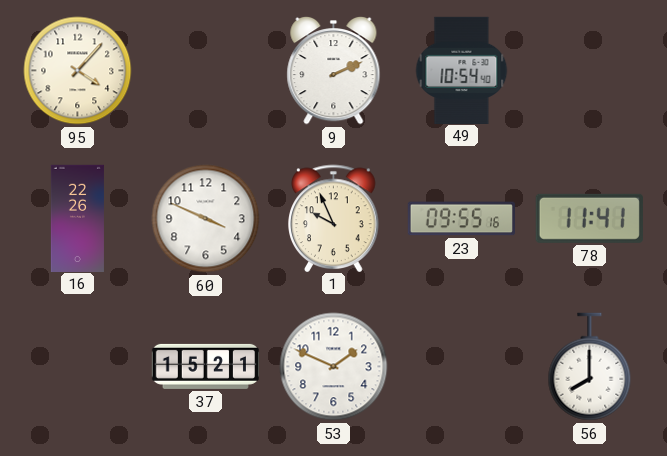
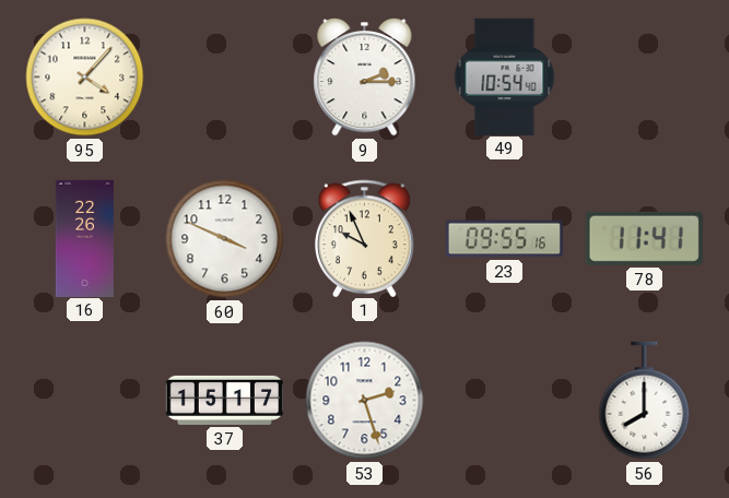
9: 2:11 -> 2:15 (365, 76)
37: 15:21 -> 15:17 (224, 400)
53: 1:49 -> 2:27 (365, 401)
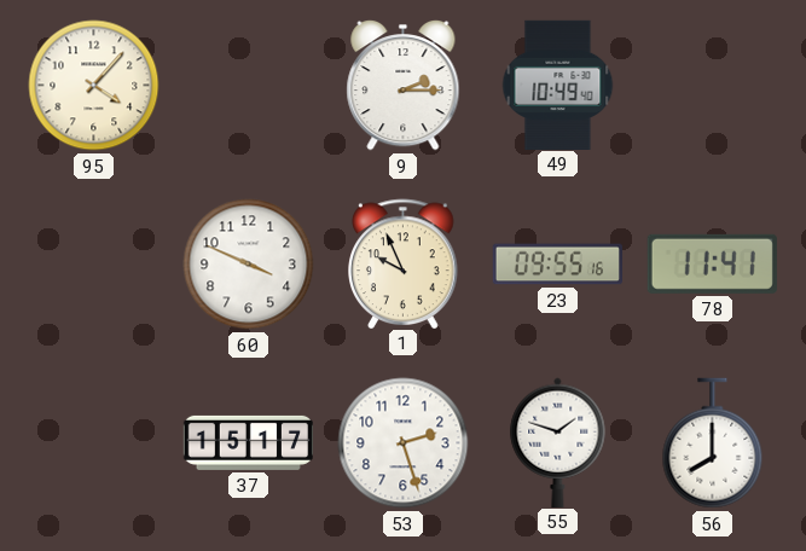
49: 10:54 -> 10:49 (558, 85)
16: 22:26 -> none (84, 238)
55: none -> 1:48 (558, 442)
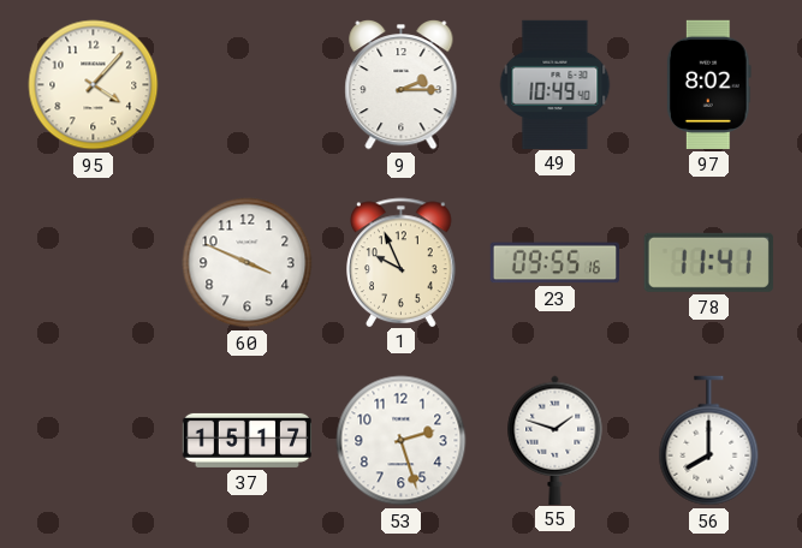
97: none -> 8:02 (708, 84)
